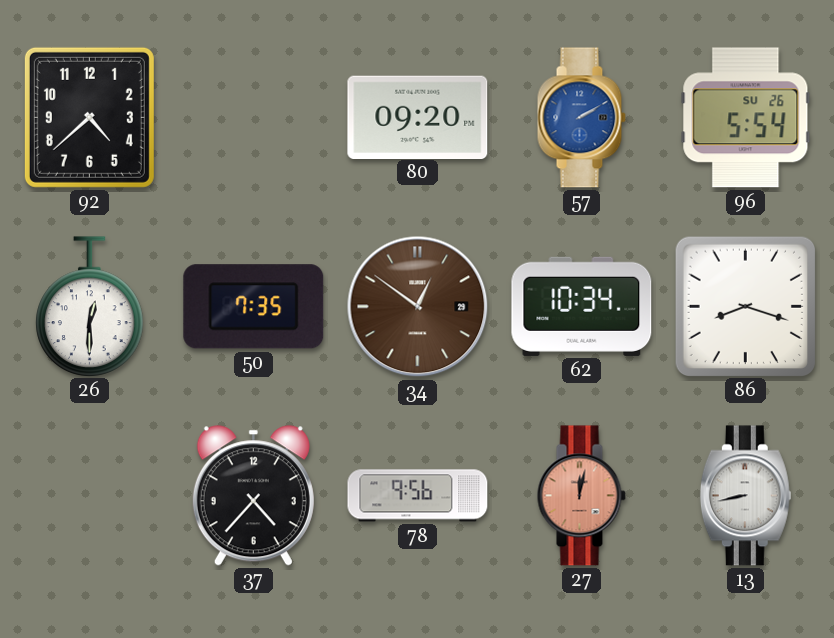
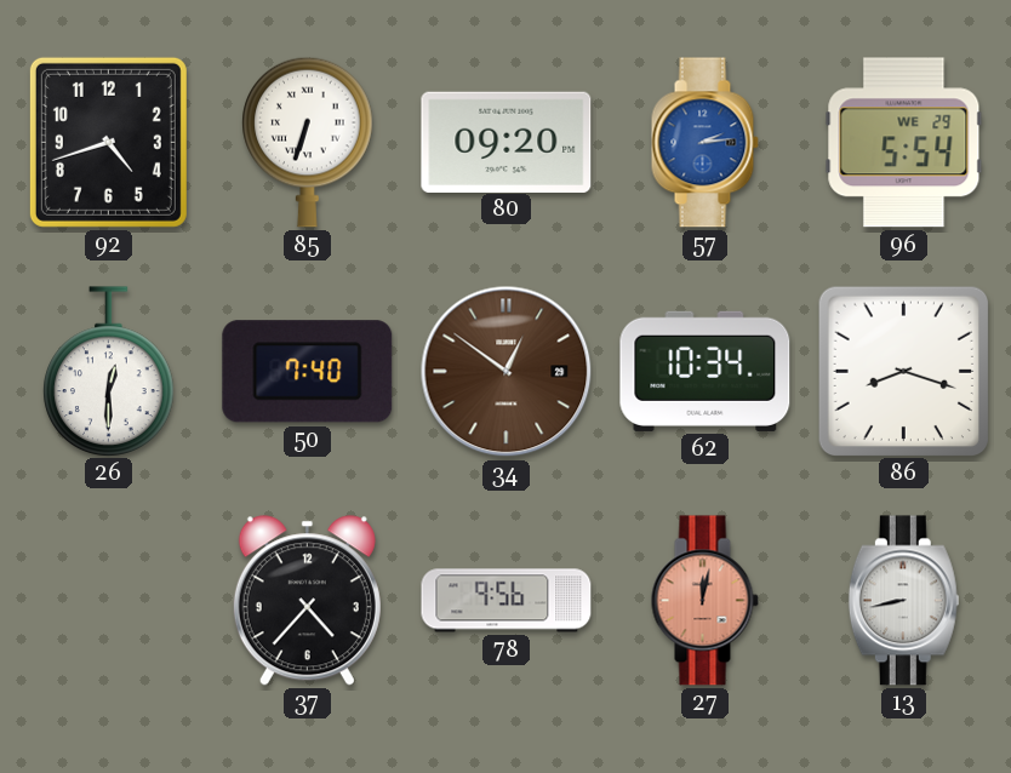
92: 4:38 -> 4:42 (108, 142)
85: none -> 6:33 (308, 142)
57: 2:10 -> 2:14 (704, 143)
96 date: SU 26 -> WE 29 (904, 143)
50: 7:35 -> 7:40 (308, 372)
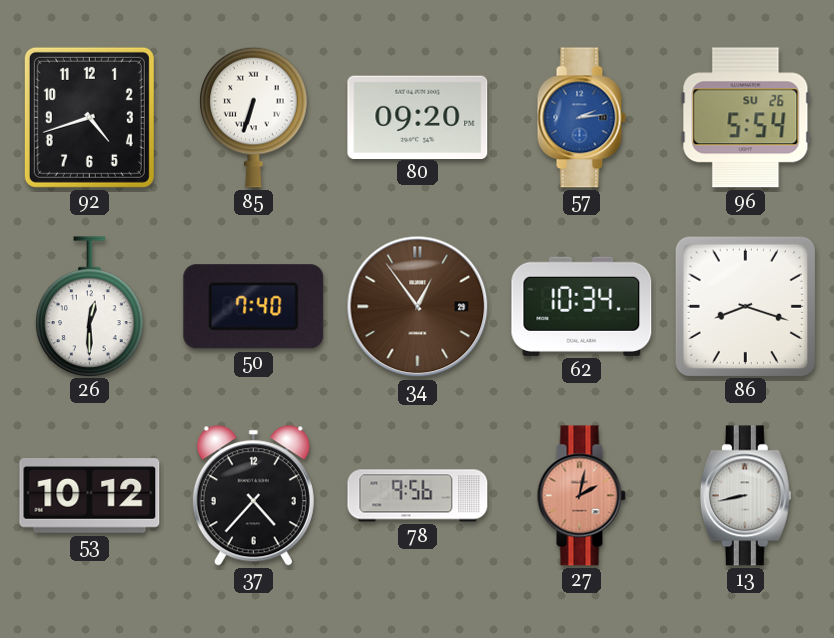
96 date: WE 29 -> SU 26 (746, 118)
34: 12:51 -> 12:54 (418, 307)
53: none -> 10:12 (90, 496)
27: 12:02 -> 2:02 (581, 496)
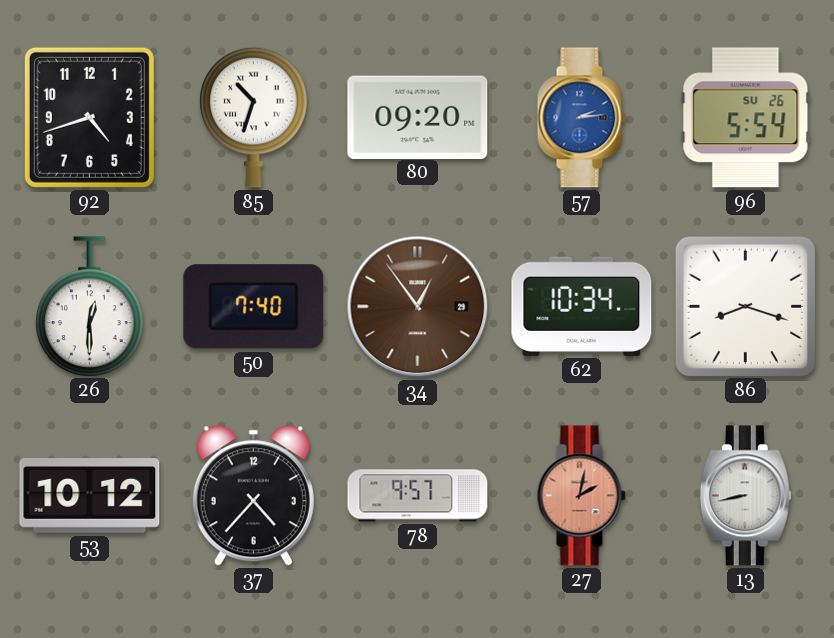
85: 6:33 -> 10:33 (254, 117)
78: 9:56 -> 9:57 (418, 496)
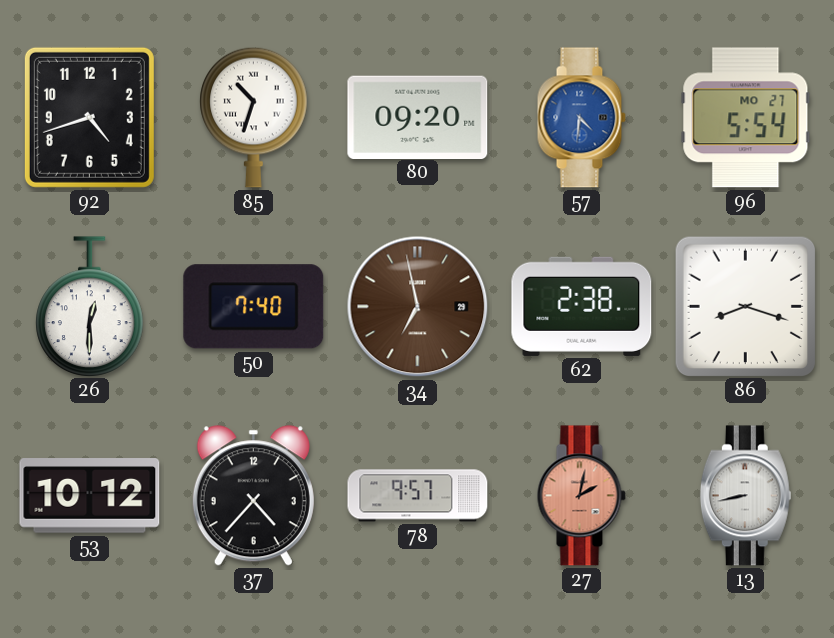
57: 2:14 -> 4:31 (581, 118)
96 date: SU 26 -> MO 27 (746, 118)
34: 12:54 -> 6:58 (418, 307)
62: 10:34 -> 2:38 (582, 306)
